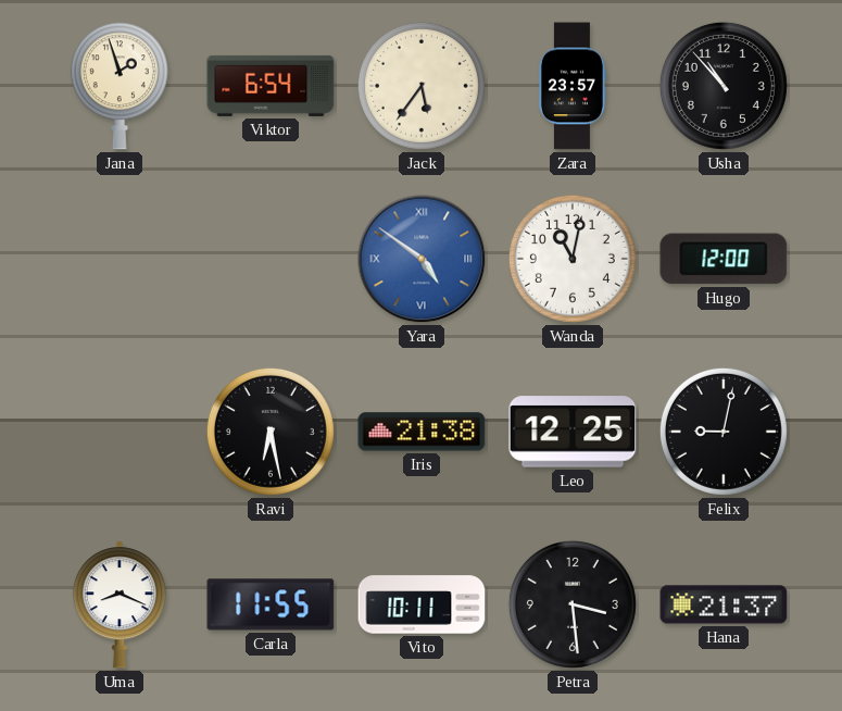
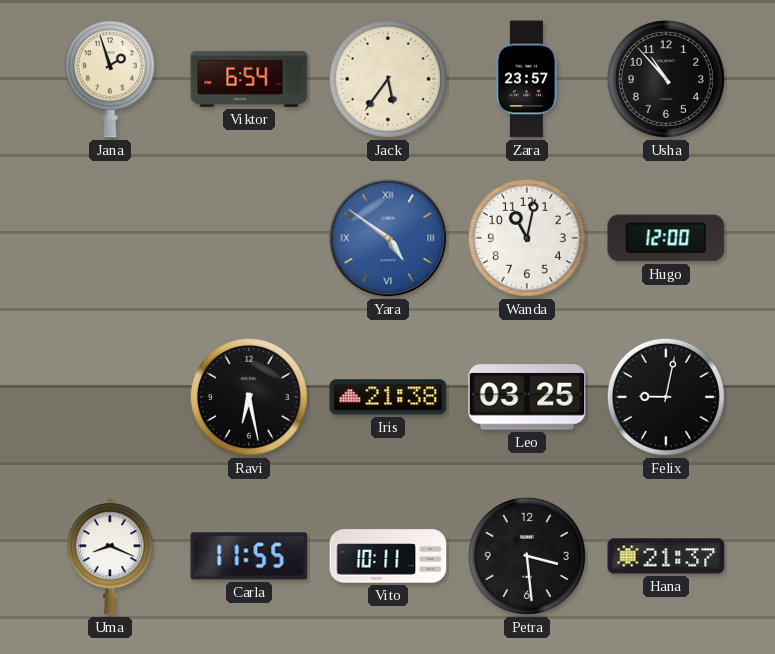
Leo: 12:25 -> 03:25 (527, 397)
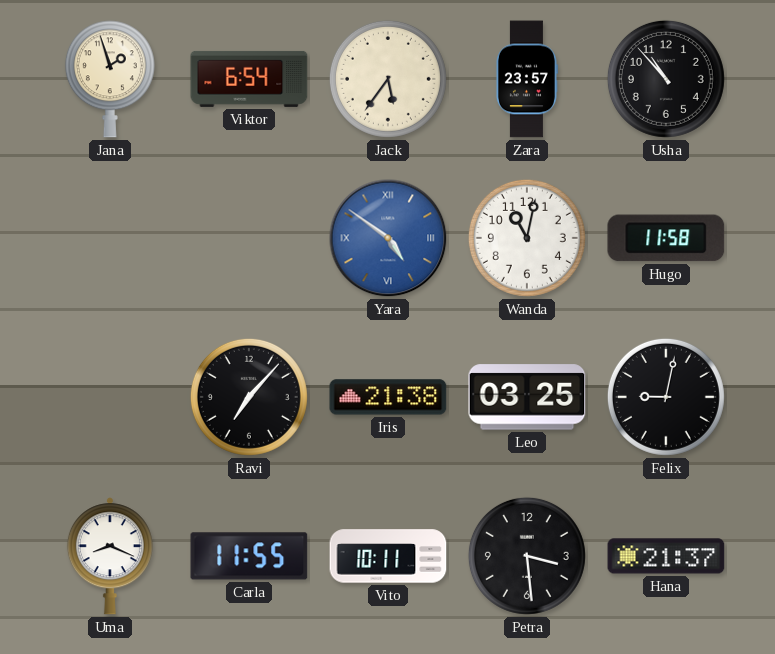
Hugo: 12:00 -> 11:58 (666, 238)
Ravi: 6:28 -> 7:07 (249, 397)
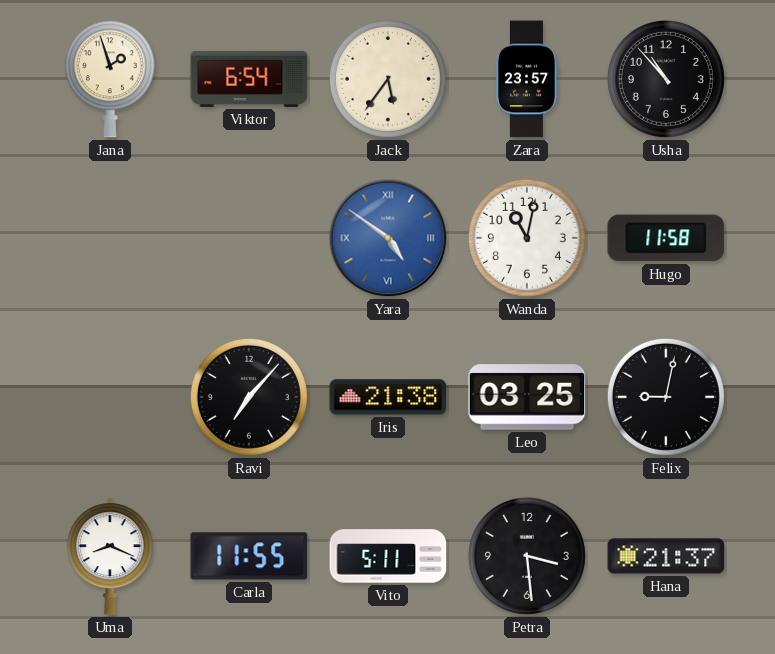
Vito: 10:11 -> 5:11 (388, 556)
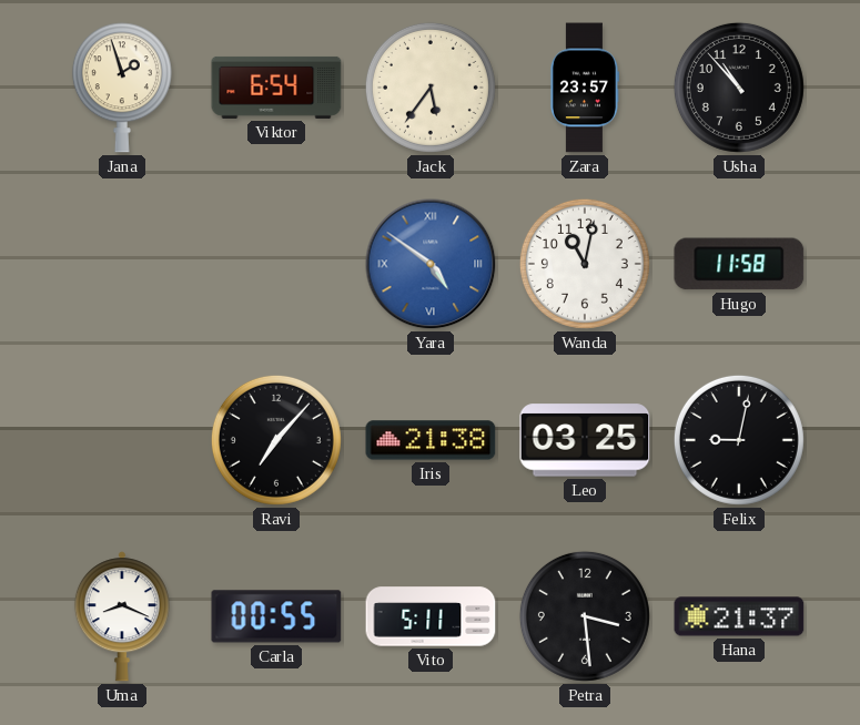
Carla: 11:55 -> 00:55 (276, 616)
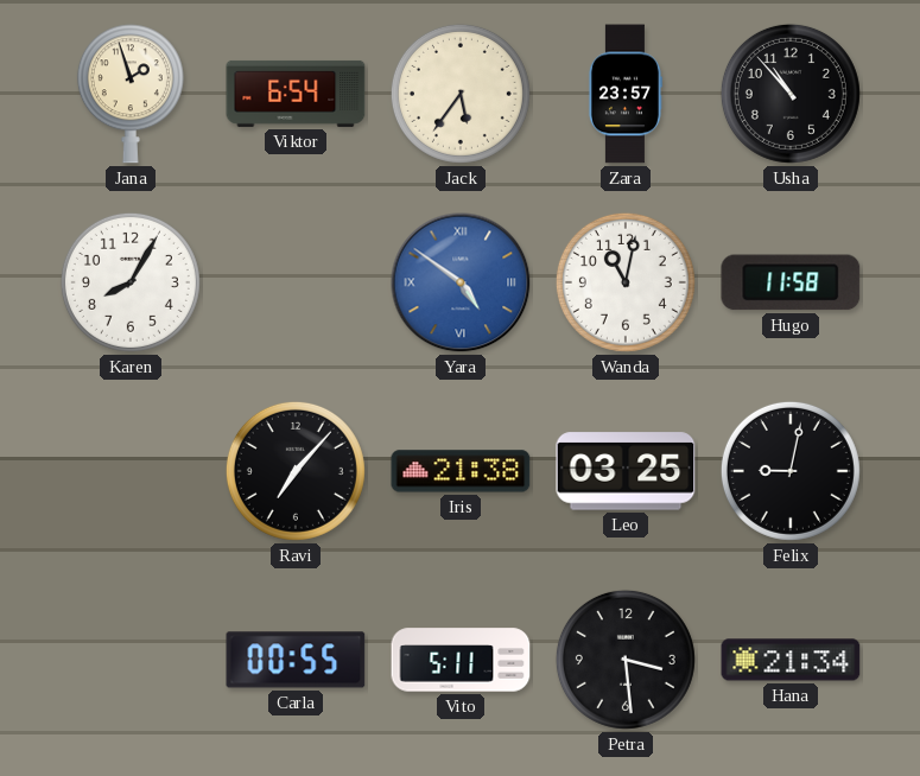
Karen: none -> 8:05 (131, 282)
Uma: 8:19 -> none (122, 616)
Hana: 21:37 -> 21:34 (791, 660)
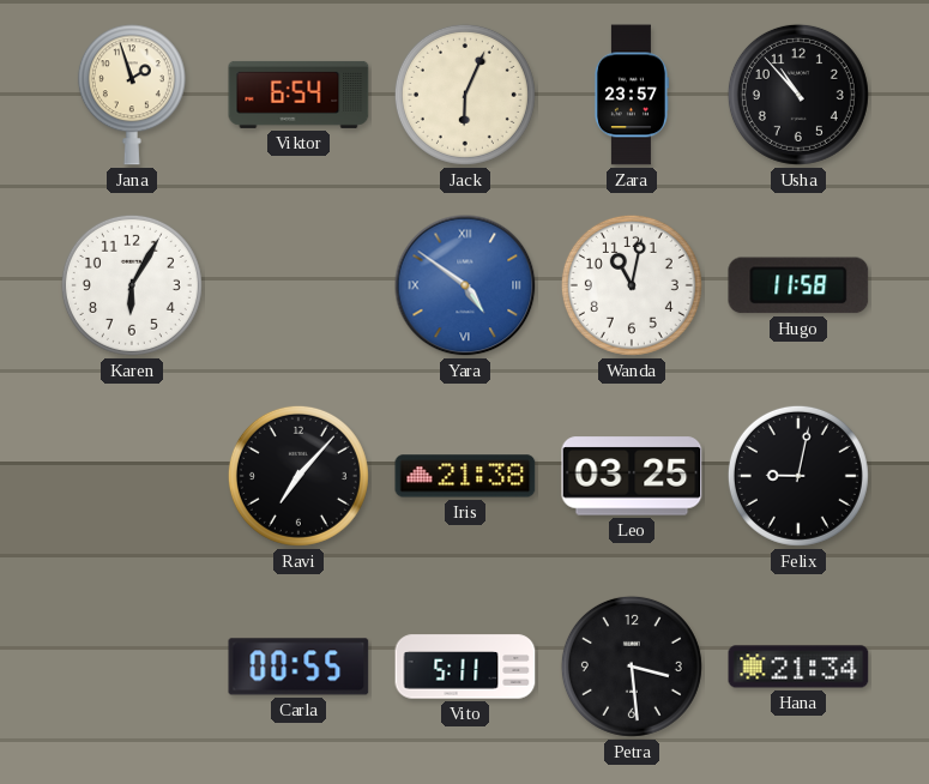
Jack: 5:36 -> 6:04 (465, 95)
Karen: 8:05 -> 6:05 (132, 285)
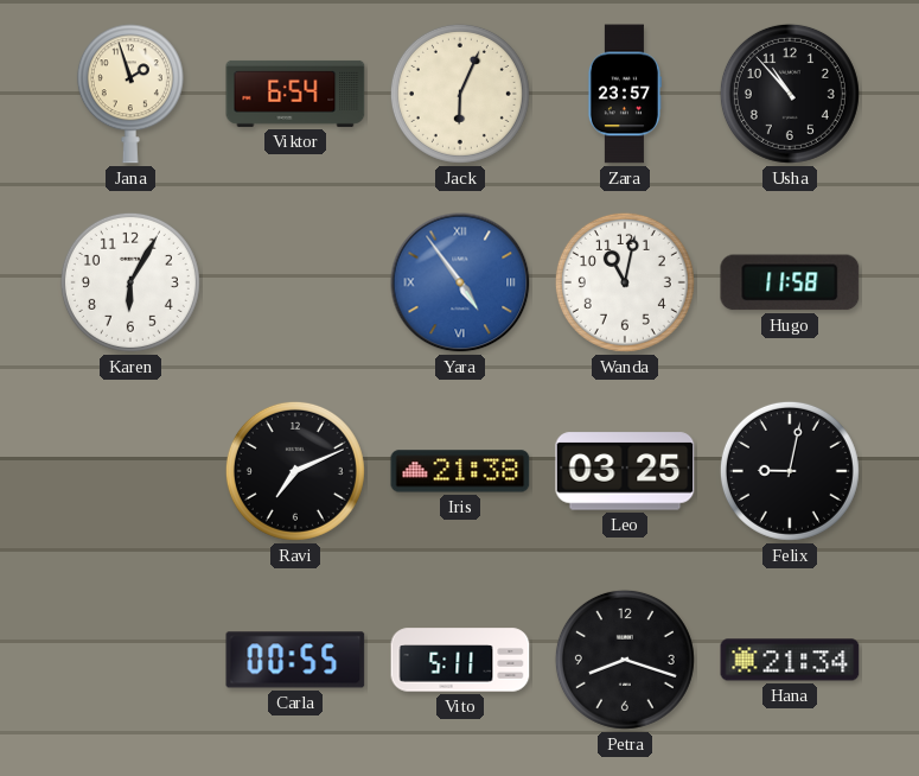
Yara: 4:51 -> 4:54 (460, 282)
Ravi: 7:07 -> 7:11 (295, 471)
Petra: 3:29 -> 8:18 (625, 660)
